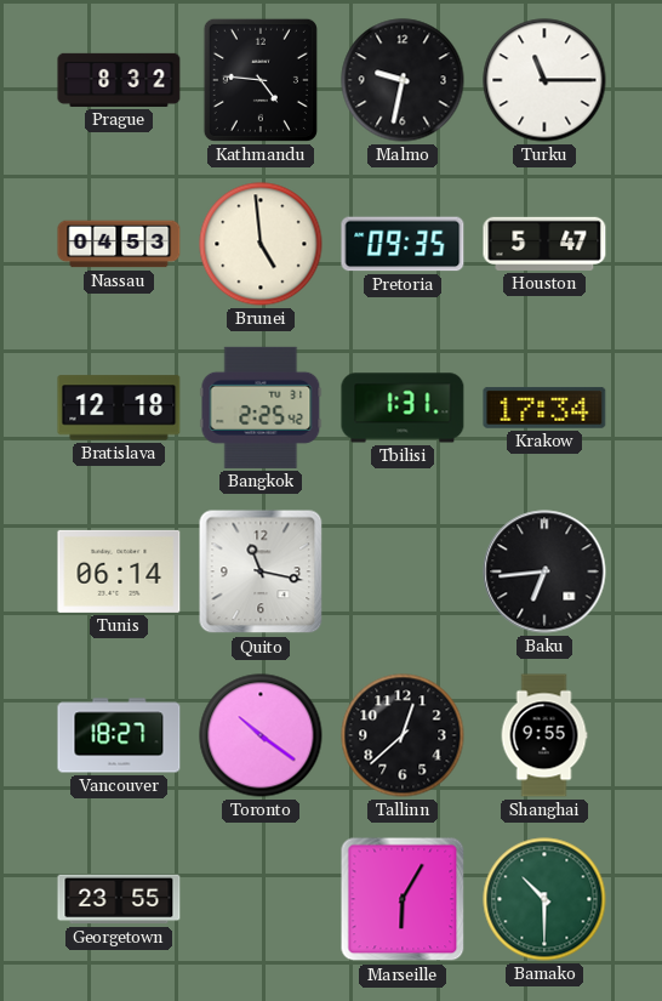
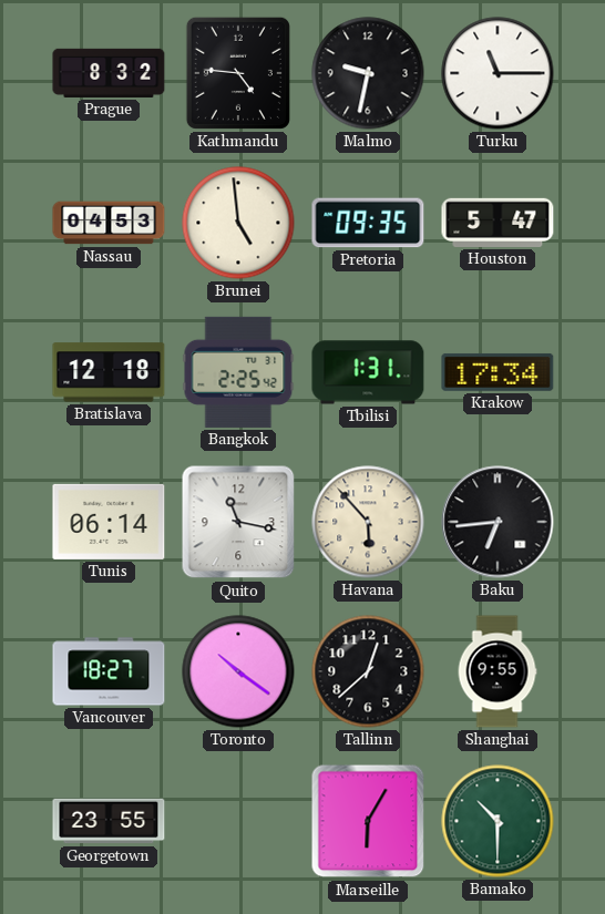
Havana: none -> 5:53 (368, 522)
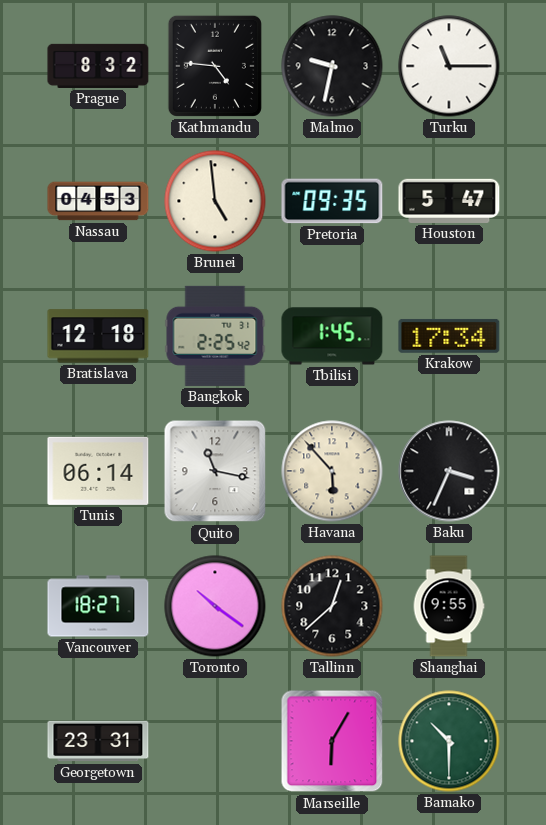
Tbilisi: 1:31 -> 1:45 (332, 336)
Baku: 6:44 -> 3:34 (449, 471)
Georgetown: 23:55 -> 23:31 (98, 741)
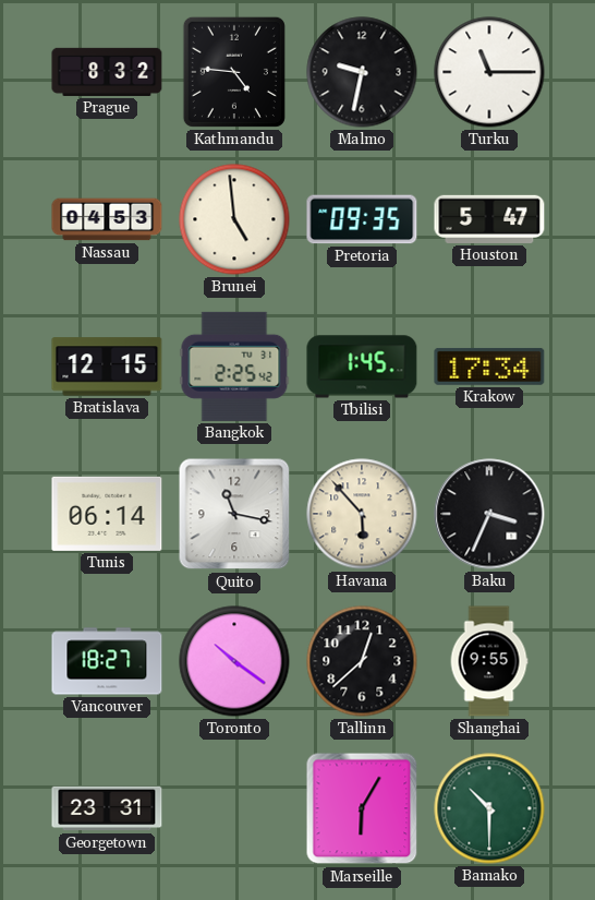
Bratislava: 12:18 -> 12:15 (107, 367)
